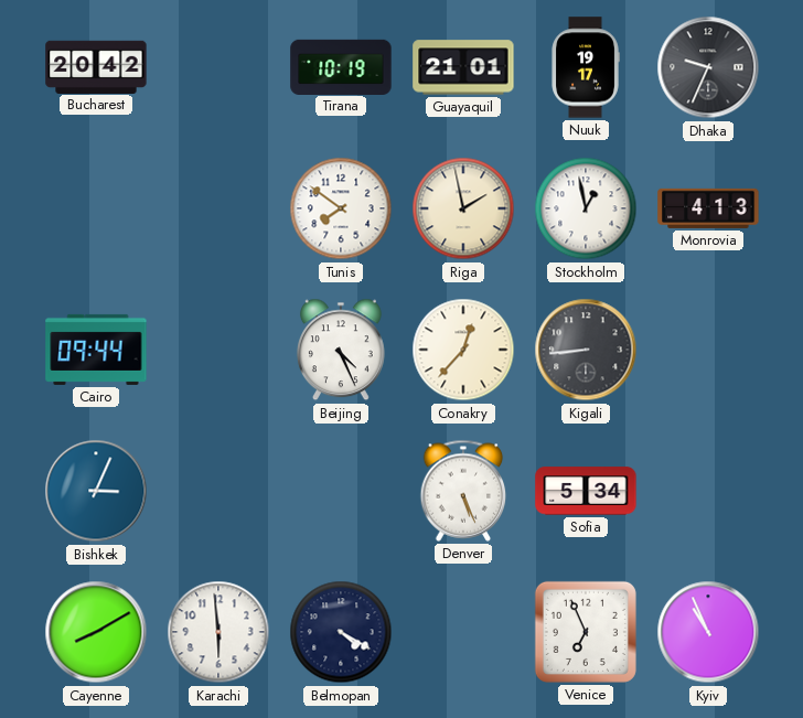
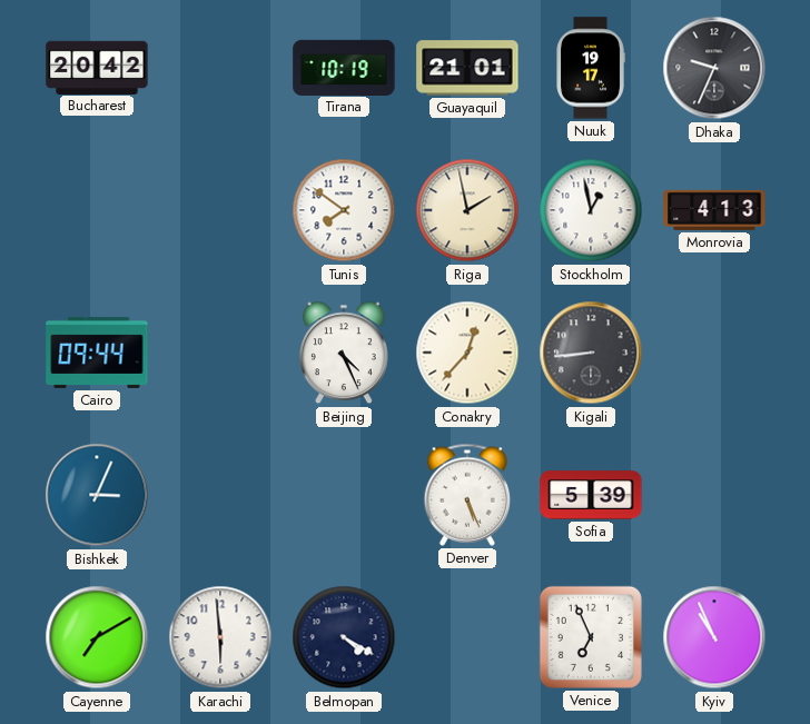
Sofia: 5:34 -> 5:39 (591, 495)
Cayenne: 8:10 -> 7:10 (97, 637)
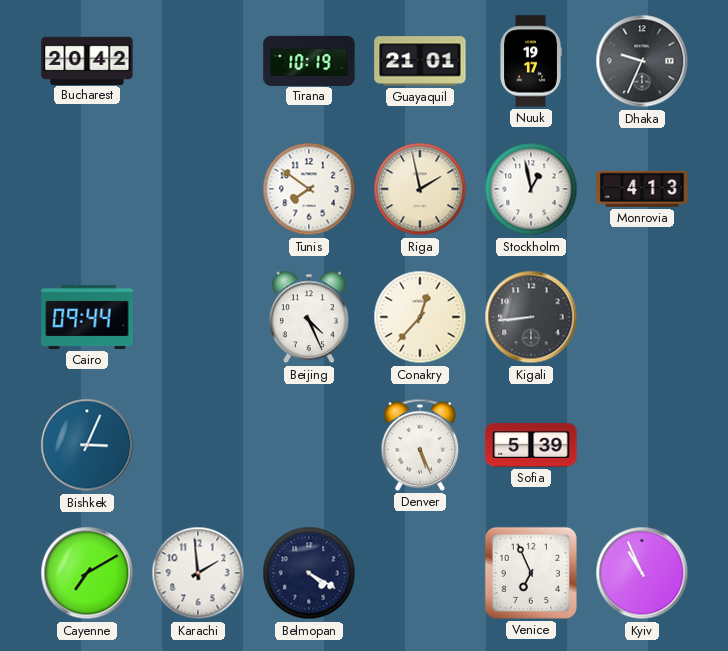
Karachi: 5:59 -> 1:59 (198, 573)
